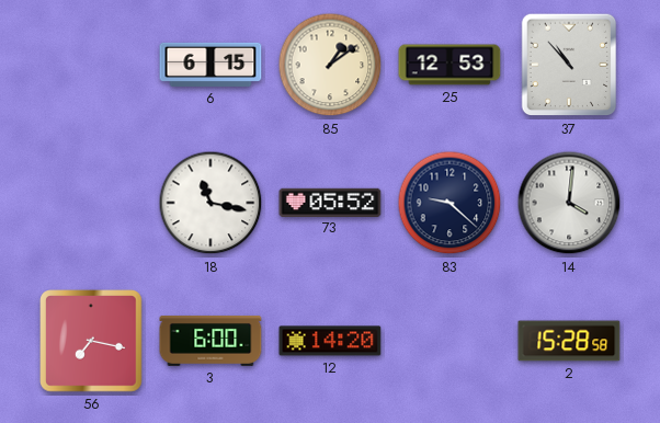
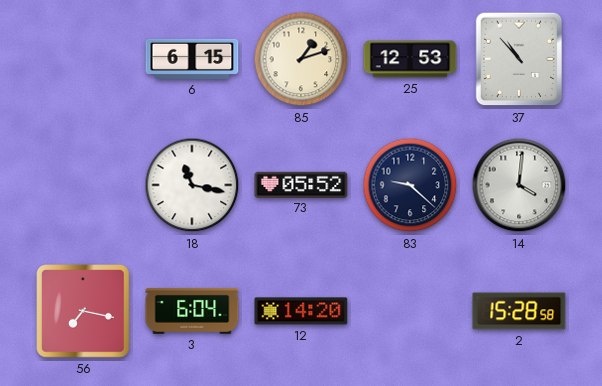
85: 1:09 -> 1:12 (301, 59)
3: 6:00 -> 6:04 (192, 311)
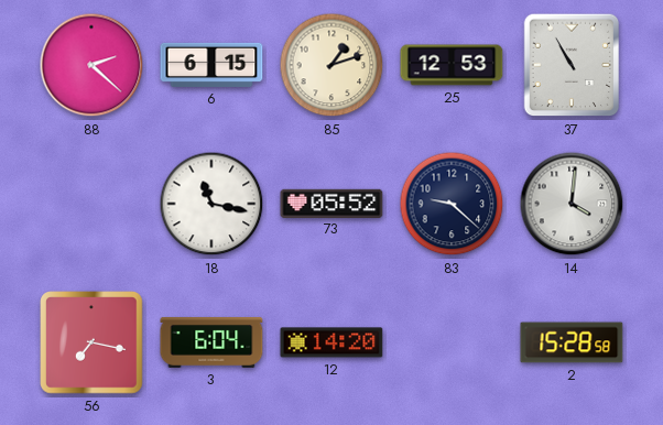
88: none -> 2:22 (91, 65)
37: 10:53 -> 10:55 (572, 65)
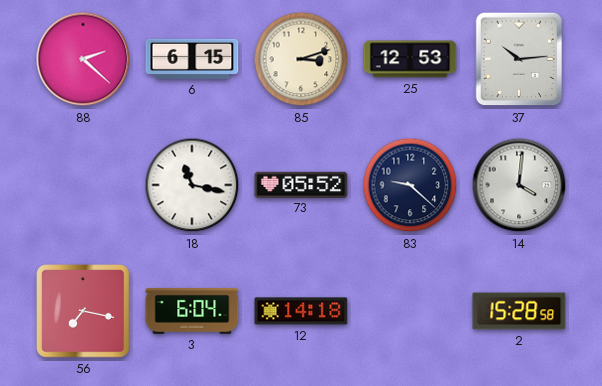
85: 1:12 -> 3:12 (301, 59)
37: 10:55 -> 10:14 (519, 59)
12: 14:20 -> 14:18 (301, 311)
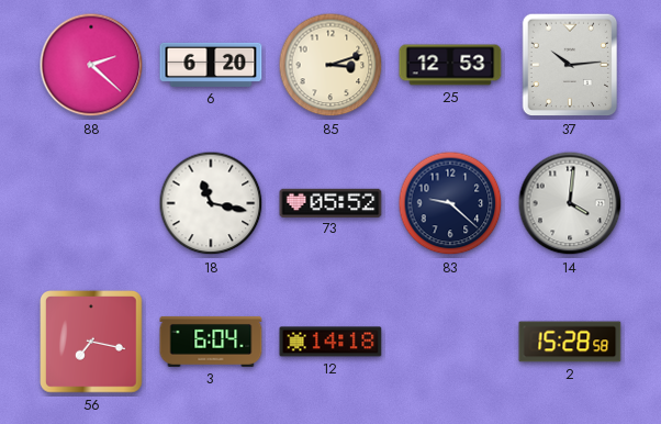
6: 6:15 -> 6:20 (211, 65)
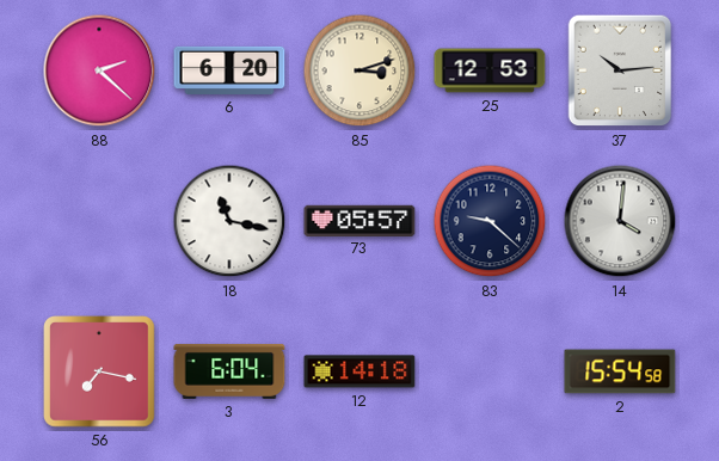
73: 05:52 -> 05:57 (359, 220)
2: 15:28 -> 15:54 (620, 371)
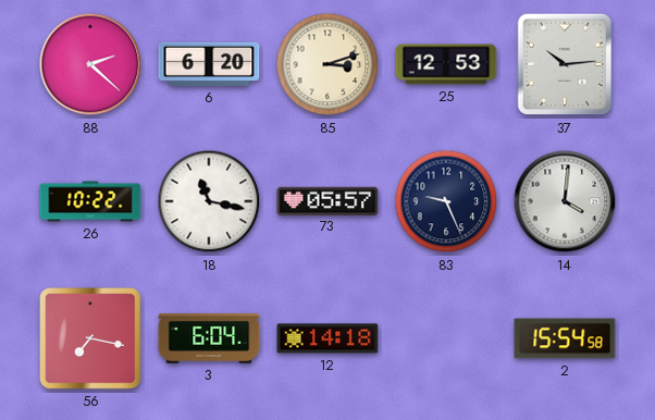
26: none -> 10:22 (90, 201)
83: 9:22 -> 9:26 (446, 201)
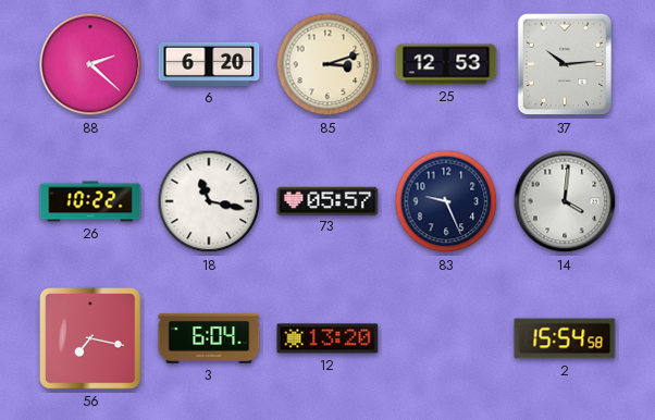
12: 14:18 -> 13:20 (327, 338)
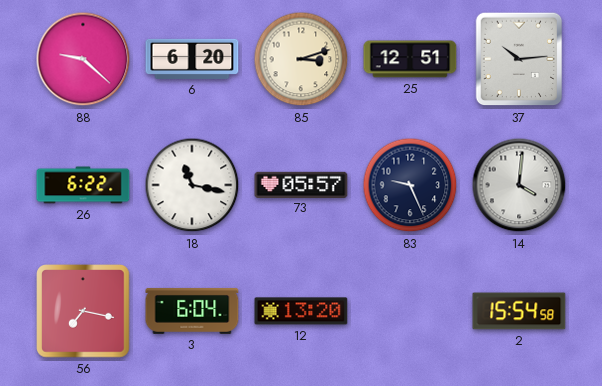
88: 2:22 -> 9:22 (83, 59)
25: 12:53 -> 12:51 (410, 59)
26: 10:22 -> 6:22 (83, 185)
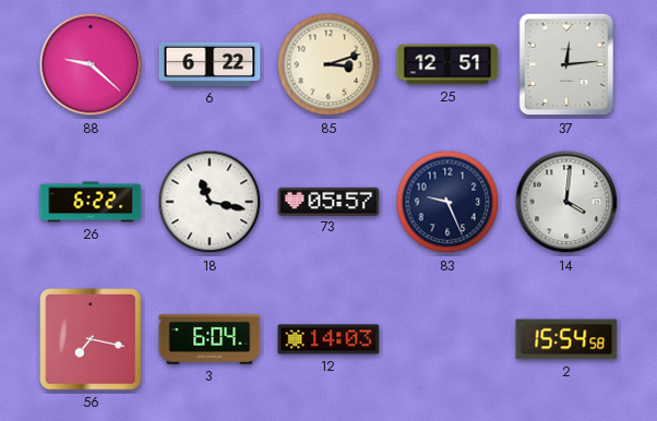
6: 6:20 -> 6:22 (210, 64)
37: 10:14 -> 12:14 (566, 64)
12: 13:20 -> 14:03 (329, 339)
